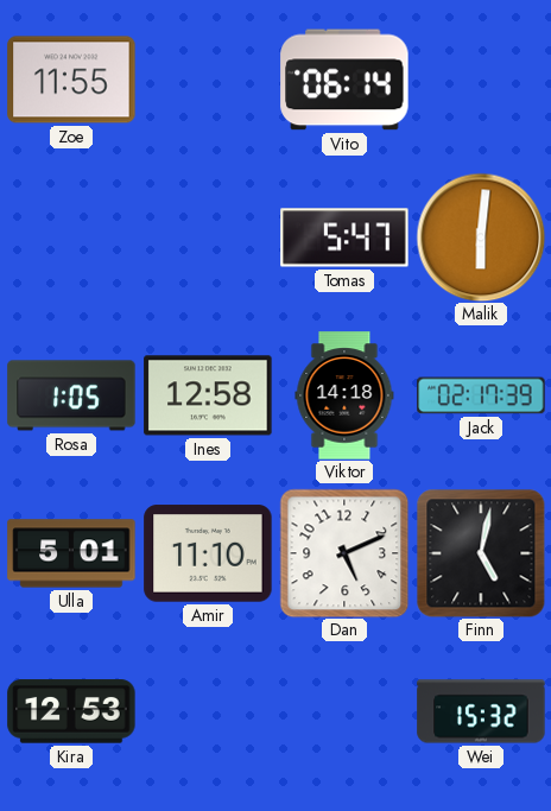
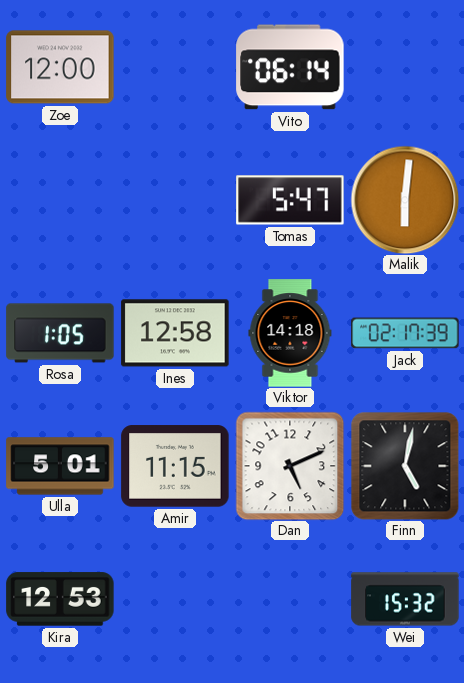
Zoe: 11:55 -> 12:00 (60, 67)
Amir: 11:10 -> 11:15 (175, 466)
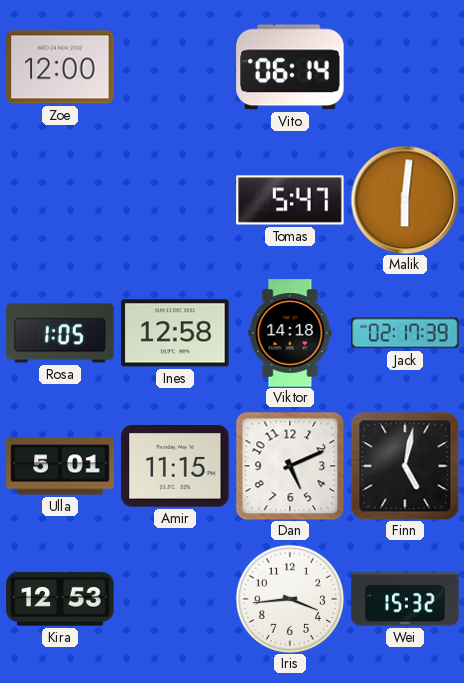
Iris: none -> 3:44 (289, 598)
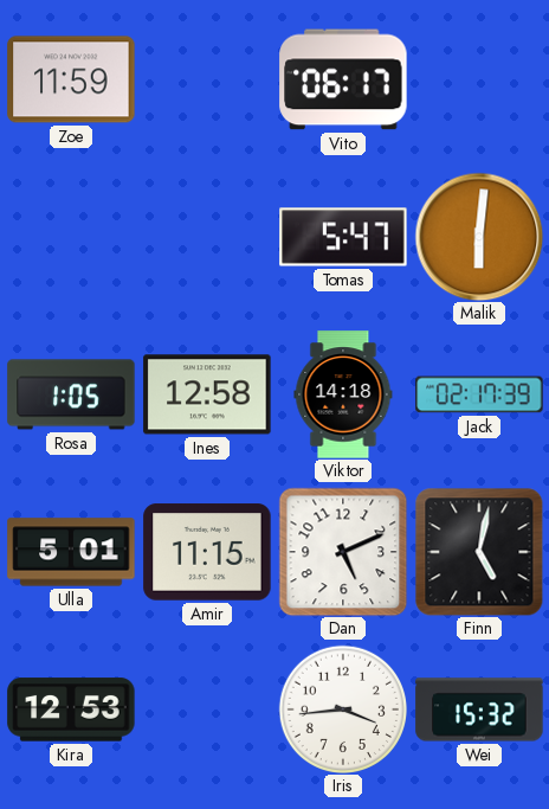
Zoe: 12:00 -> 11:59 (71, 79)
Vito: 06:14 -> 06:17 (343, 79)
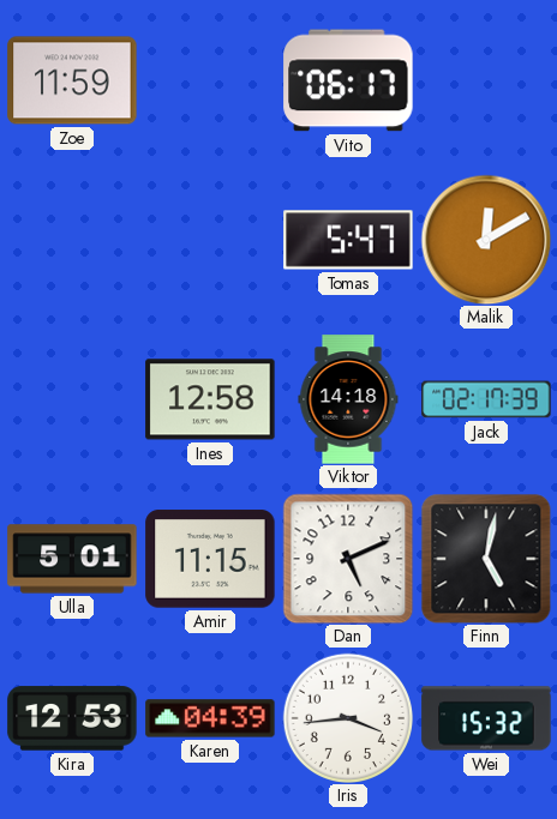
Malik: 6:01 -> 12:10 (486, 240)
Rosa: 1:05 -> none (71, 394)
Karen: none -> 04:39 (210, 718)
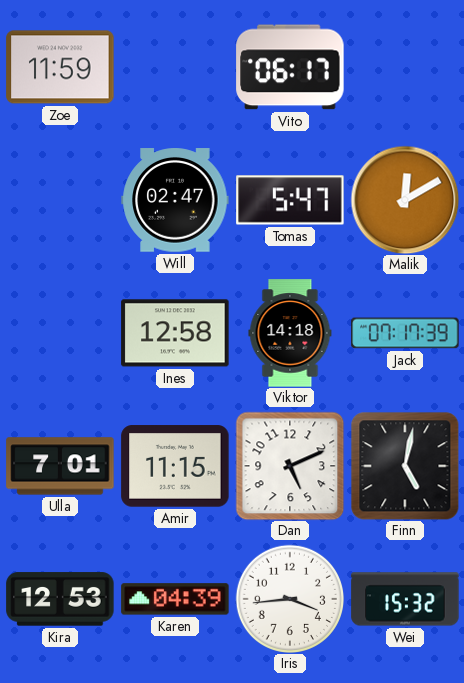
Will: none -> 02:47 (175, 200)
Jack: 02:17 -> 07:17 (405, 333)
Ulla: 5:01 -> 7:01 (60, 466)
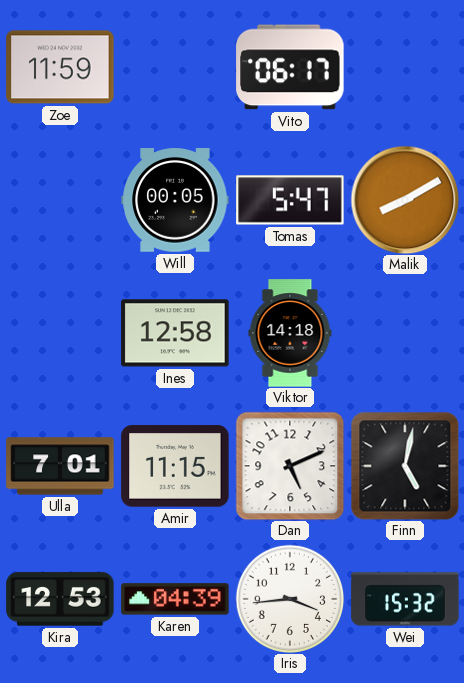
Will: 02:47 -> 00:05 (175, 200)
Malik: 12:10 -> 8:10 (405, 200)
Jack: 07:17 -> none (405, 333)
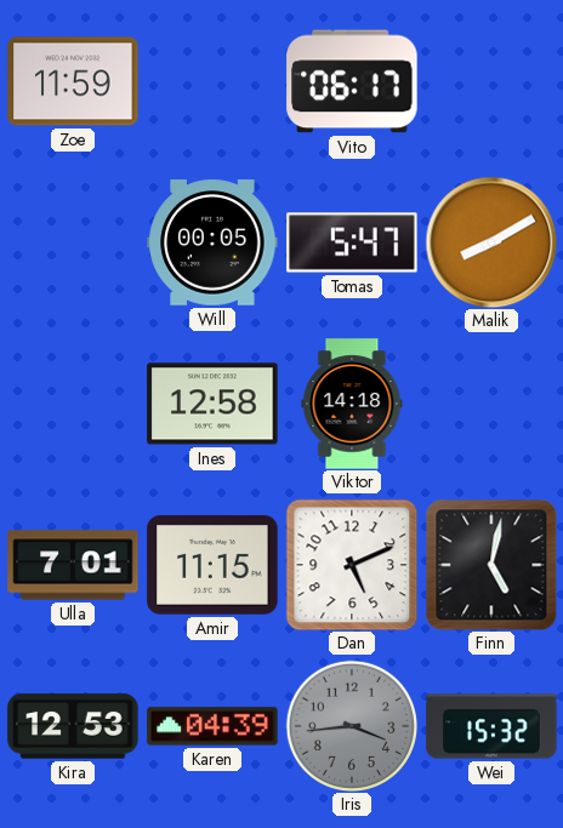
Iris dial: white -> grey (351, 725)
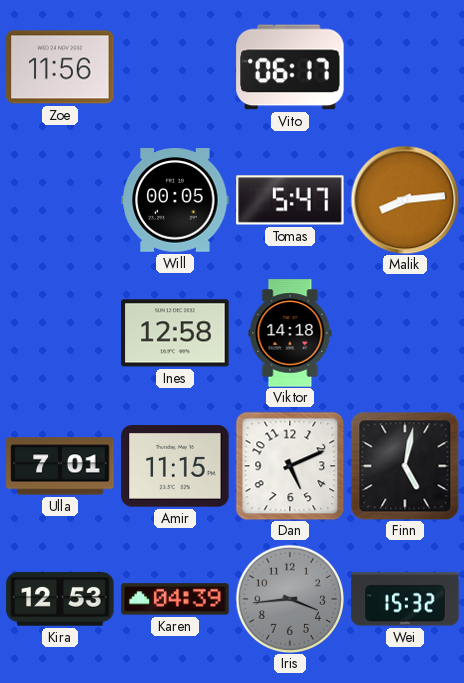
Zoe: 11:59 -> 11:56 (60, 67)
Malik: 8:10 -> 8:14 (405, 200)
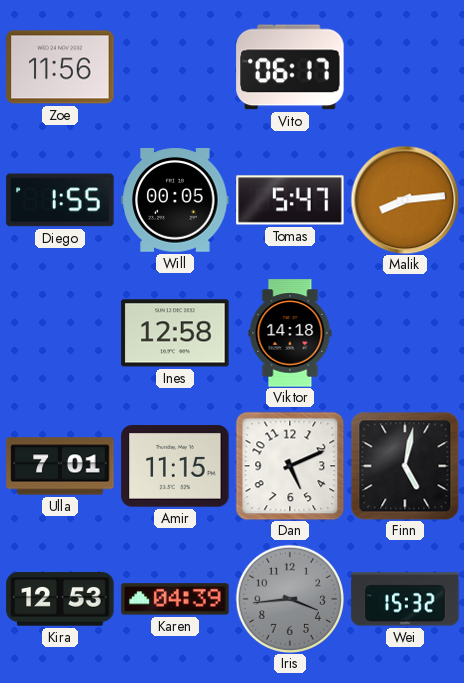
Diego: none -> 1:55 (60, 200)
